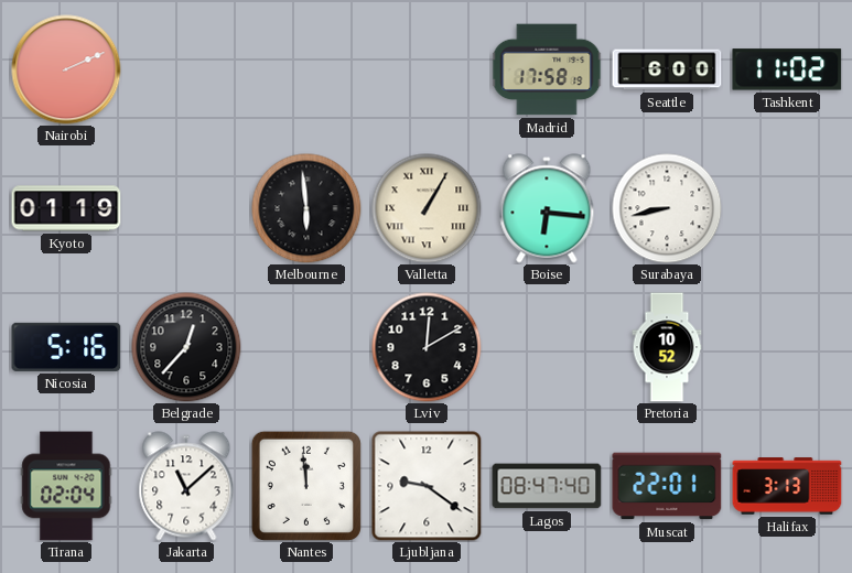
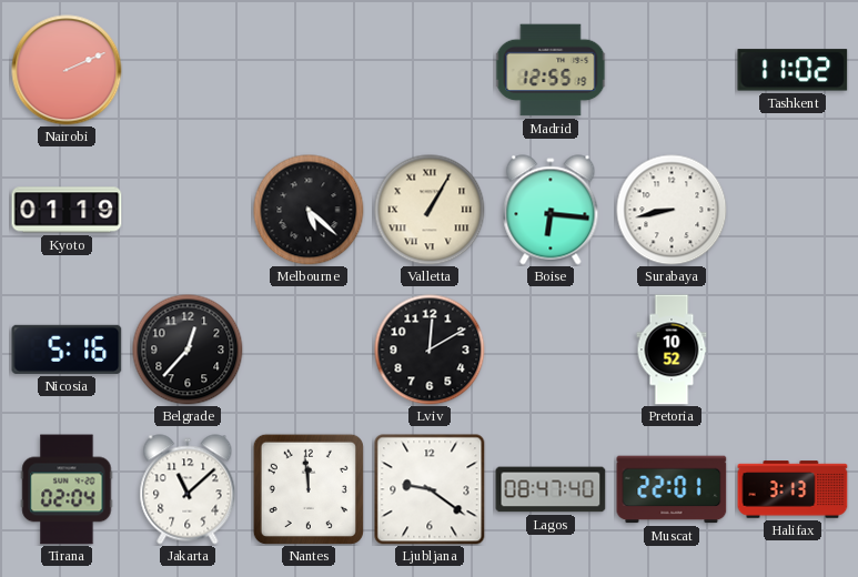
Madrid: 17:58 -> 12:55 (551, 70)
Seattle: 6:00 -> none (667, 69)
Melbourne: 5:59 -> 5:22 (309, 210)
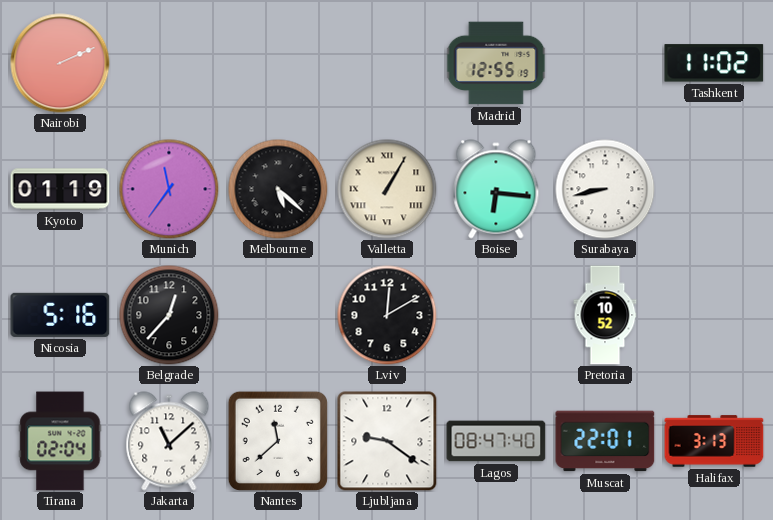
Munich: none -> 11:36 (169, 189)
Nantes: 11:59 -> 11:38 (278, 441)
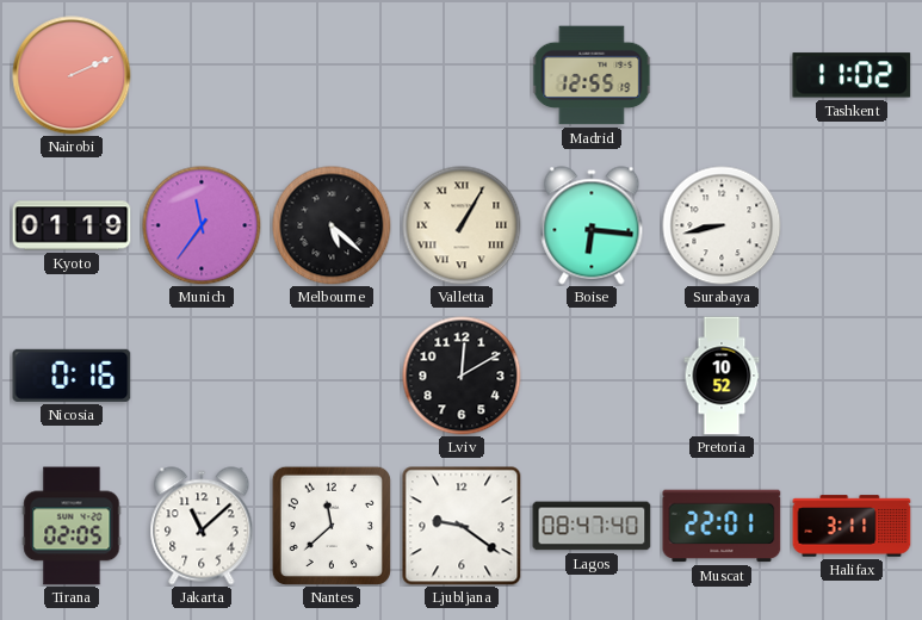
Nicosia: 5:16 -> 0:16 (72, 376)
Belgrade: 12:37 -> none (169, 315)
Tirana: 02:04 -> 02:05 (72, 526)
Halifax: 3:13 -> 3:11 (852, 526)
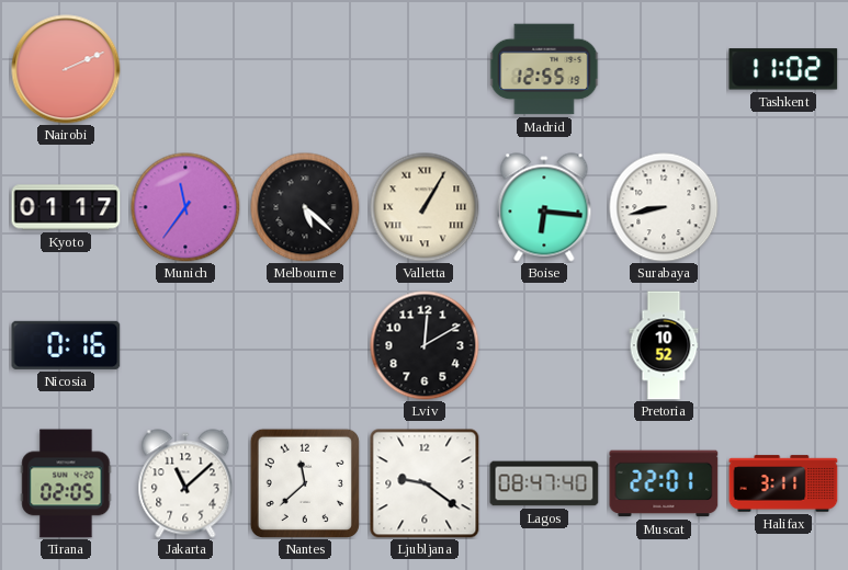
Kyoto: 01:19 -> 01:17 (66, 207)
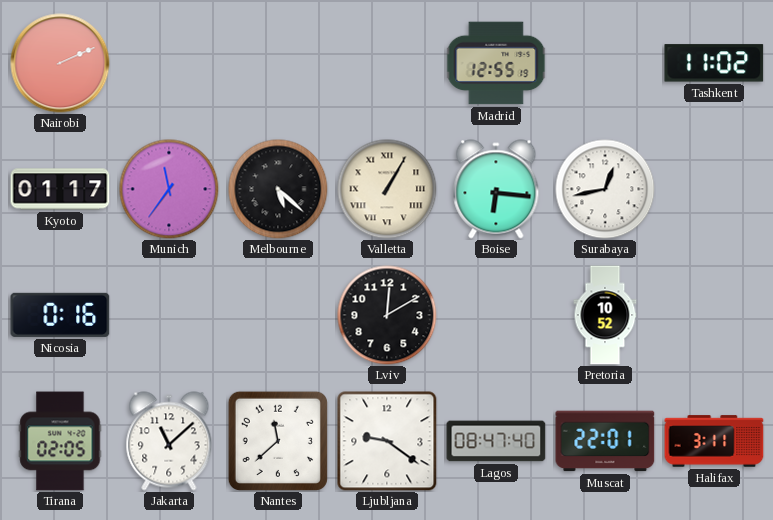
Surabaya: 8:43 -> 12:43 (605, 189)
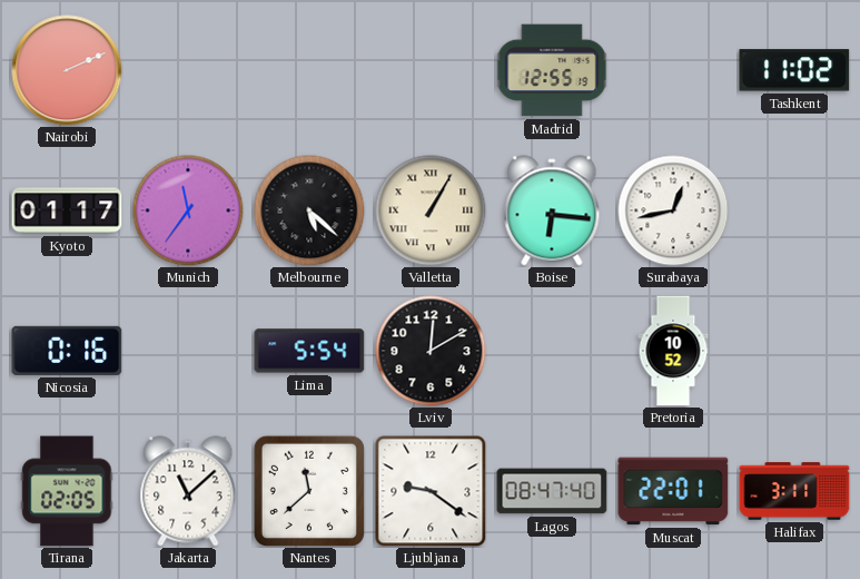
Lima: none -> 5:54 (309, 351)
